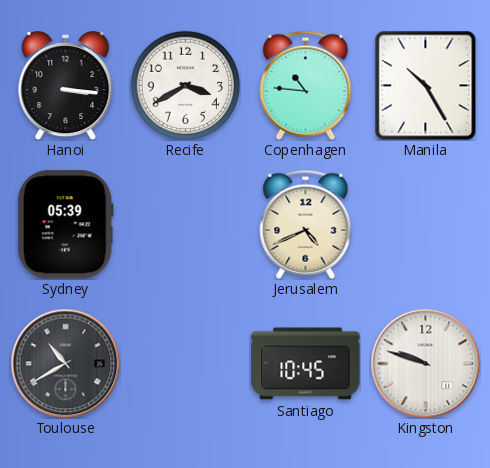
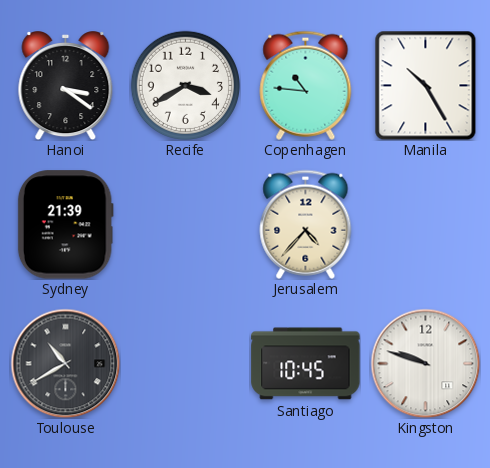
Hanoi: 3:16 -> 3:21 (66, 86)
Sydney: 05:39 -> 21:39 (65, 225)
Jerusalem: 4:41 -> 4:37 (306, 224)
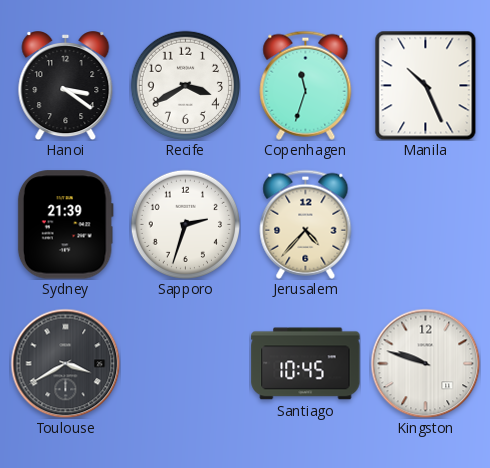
Copenhagen: 10:46 -> 11:33 (306, 85)
Manila: 10:25 -> 10:26 (426, 85)
Sapporo: none -> 2:33 (185, 224)
Toulouse: 10:40 -> 3:40 (65, 363)
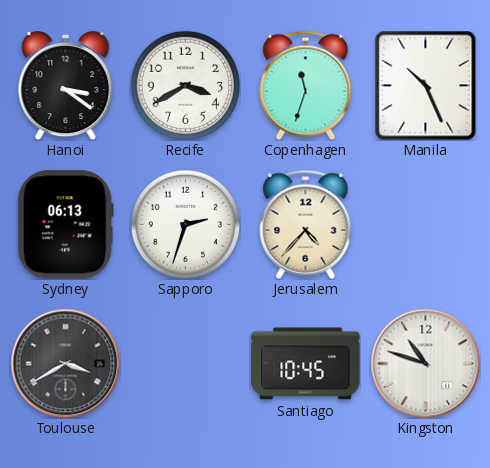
Sydney: 21:39 -> 06:13 (65, 225)
Kingston: 9:48 -> 10:48 (425, 363)
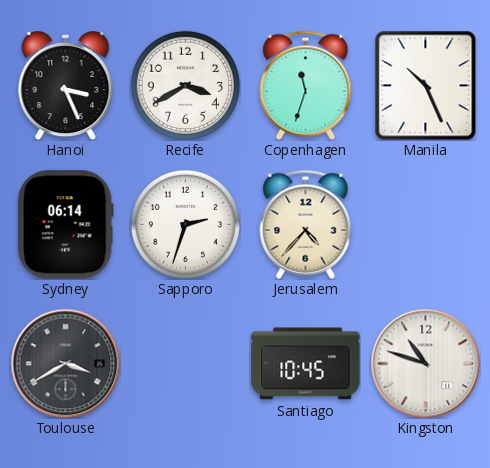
Hanoi: 3:21 -> 3:26 (66, 86)
Sydney: 06:13 -> 06:14 (65, 225)
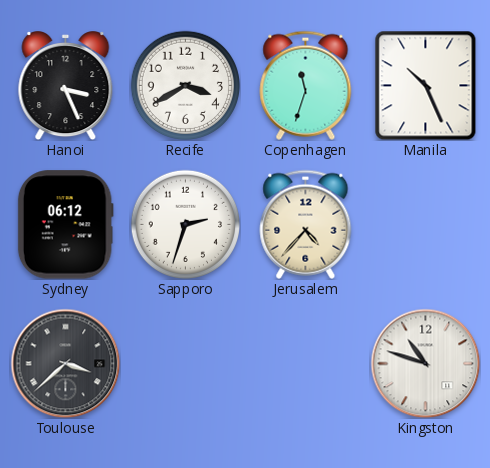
Sydney: 06:14 -> 06:12 (65, 225)
Toulouse: 3:40 -> 3:38 (65, 363)
Santiago: 10:45 -> none (306, 364)
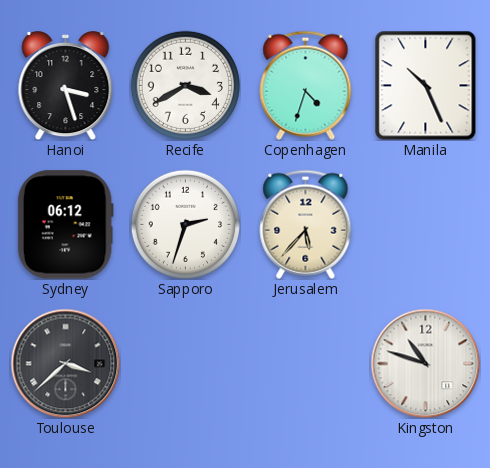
Hanoi: 3:26 -> 3:27 (66, 86)
Copenhagen: 11:33 -> 4:33 (306, 85)
Jerusalem: 4:37 -> 5:37 (306, 224)
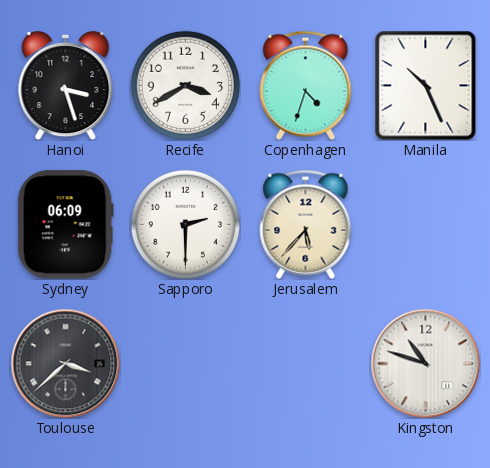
Sydney: 06:12 -> 06:09 (65, 225)
Sapporo: 2:33 -> 2:30 (185, 224)
